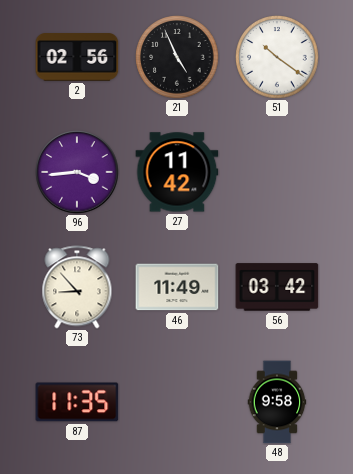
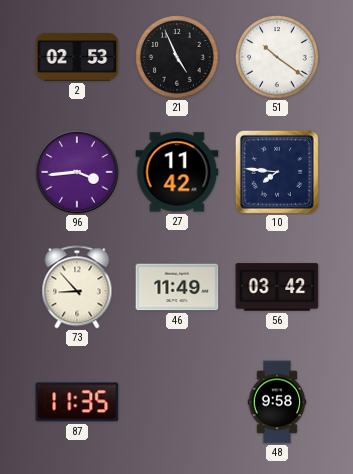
2: 02:56 -> 02:53 (77, 57)
10: none -> 7:46 (277, 172)
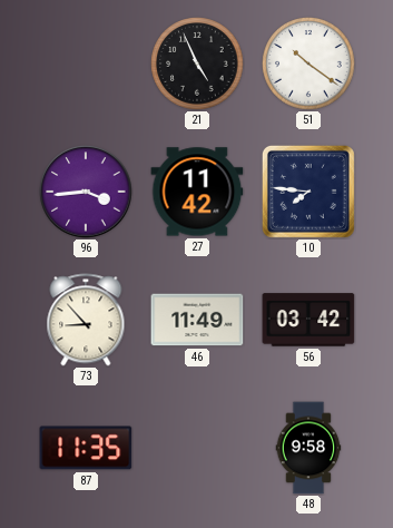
2: 02:53 -> none (77, 57)
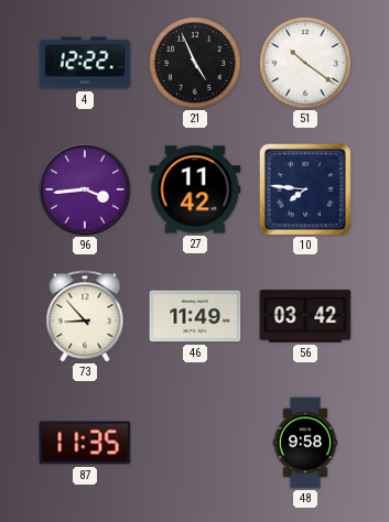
4: none -> 12:22 (85, 63)
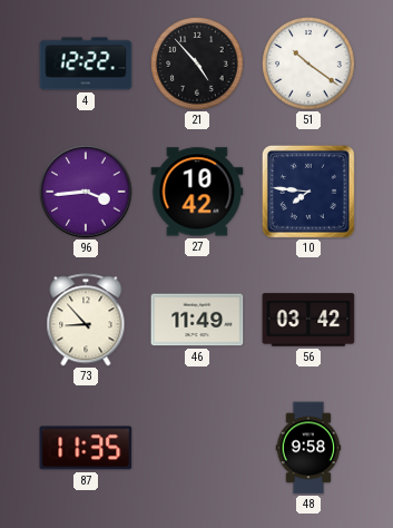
21: 4:56 -> 4:53 (197, 63)
27: 11:42 -> 10:42 (197, 192)
